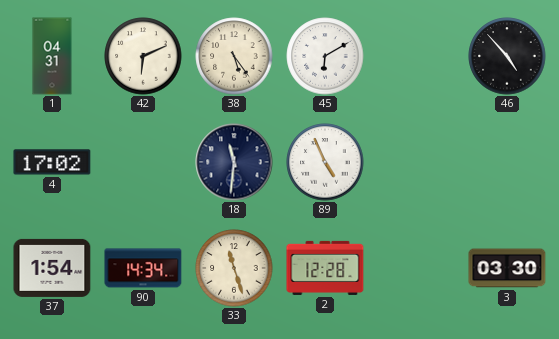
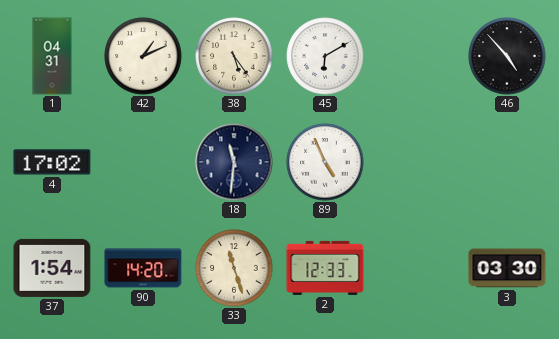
42: 6:11 -> 1:11 (143, 56)
90: 14:34 -> 14:20 (143, 268)
2: 12:28 -> 12:33 (325, 268)
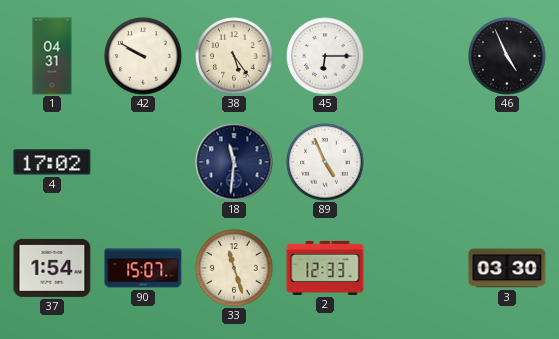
42: 1:11 -> 9:50 (143, 56)
45: 6:10 -> 6:15 (325, 56)
46: 4:53 -> 4:56 (507, 56)
90: 14:20 -> 15:07 (143, 268)
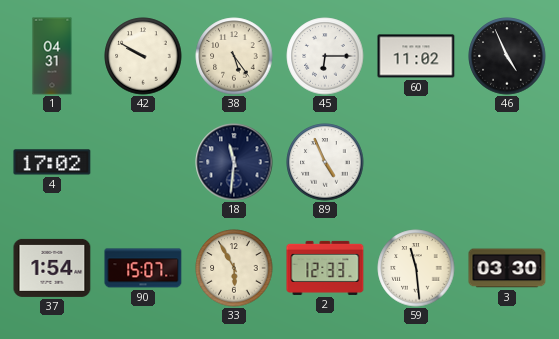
60: none -> 11:02 (416, 56)
33: 11:27 -> 5:55 (234, 268)
59: none -> 11:29 (416, 268)
